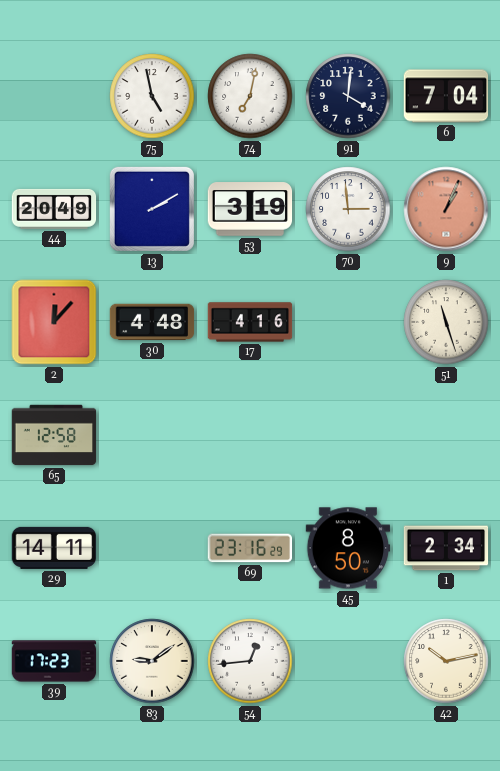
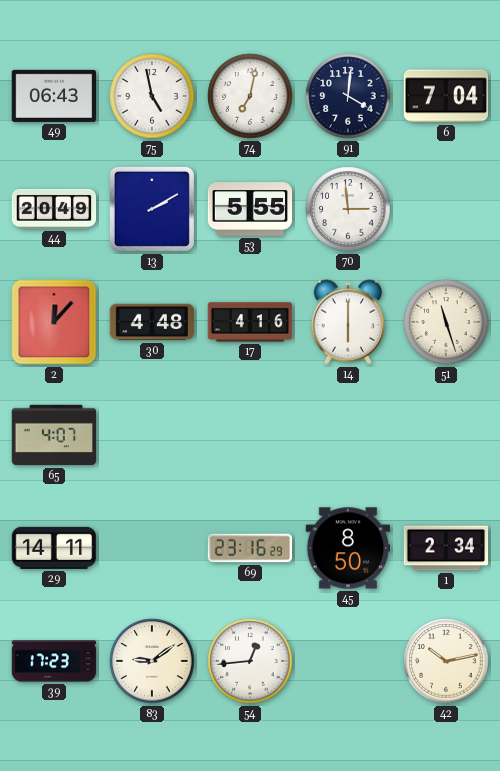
49: none -> 06:43 (54, 96)
53: 3:19 -> 5:55 (250, 209)
9: 1:04 -> none (446, 209)
14: none -> 6:00 (347, 322)
65: 12:58 -> 4:07 (54, 435)
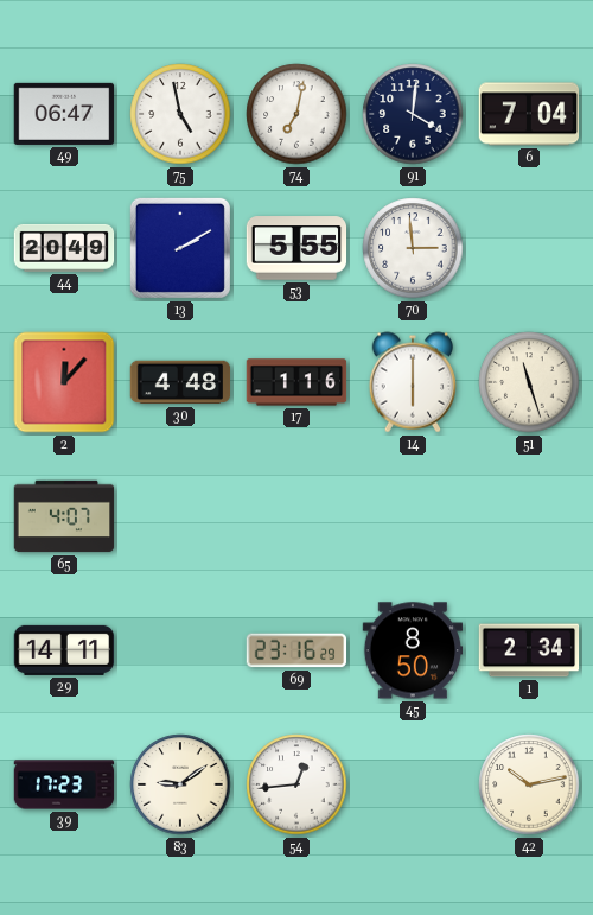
49: 06:43 -> 06:47 (64, 114)
17: 4:16 -> 1:16 (296, 382)
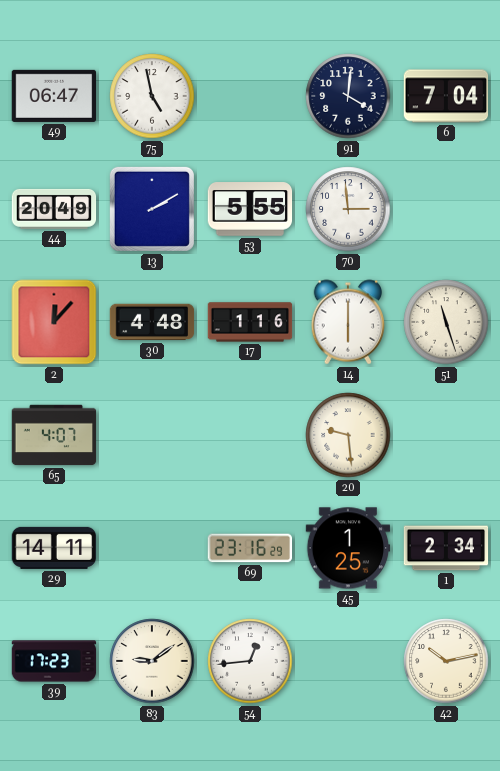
74: 7:02 -> none (296, 114)
20: none -> 9:29 (348, 435)
45: 8:50 -> 1:25 (348, 548)
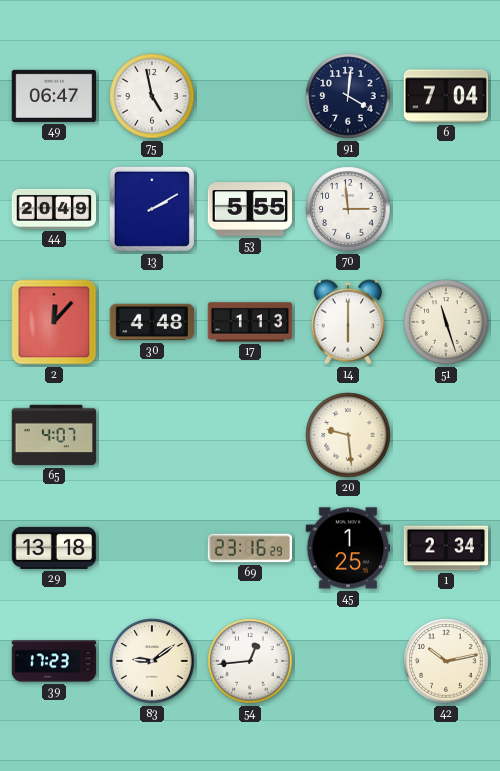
17: 1:16 -> 1:13 (250, 322)
29: 14:11 -> 13:18 (54, 548)
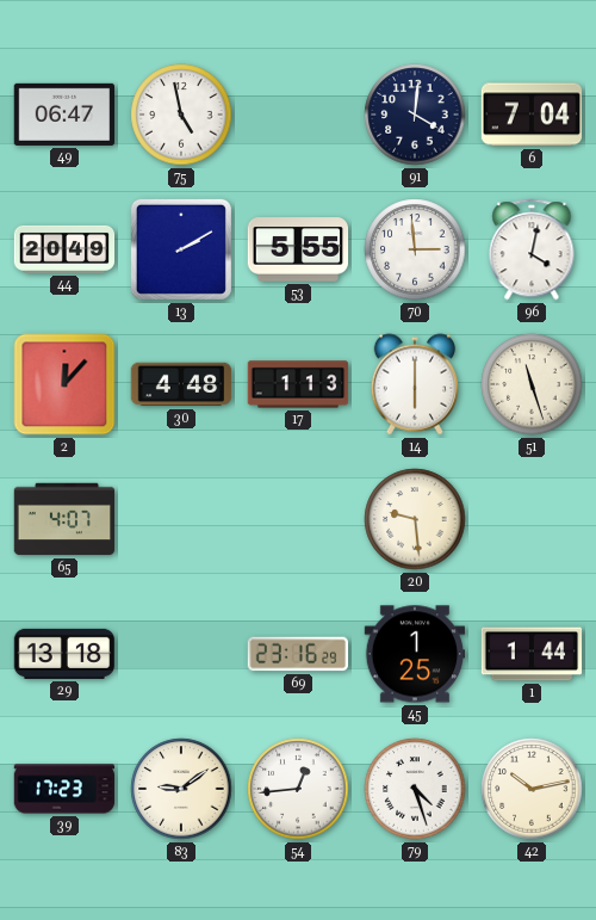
96: none -> 4:02 (532, 249)
1: 2:34 -> 1:44 (532, 654)
79: none -> 4:27 (415, 789)
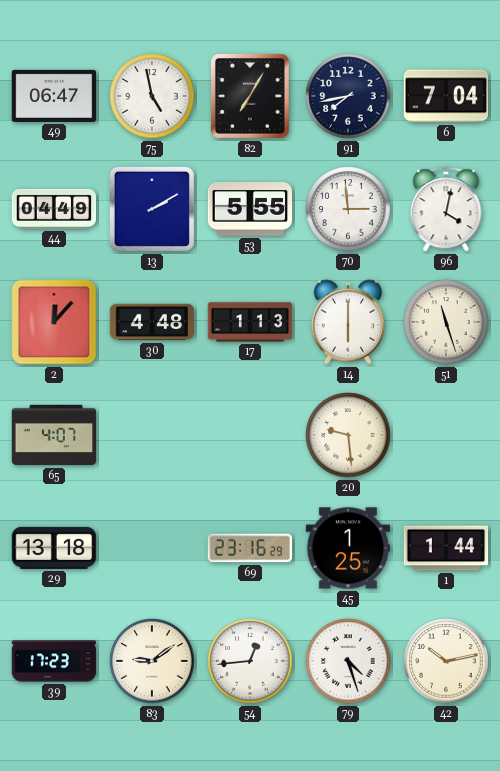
82: none -> 7:05 (251, 97)
91: 4:01 -> 7:43 (348, 96)
44: 20:49 -> 04:49 (54, 209)
